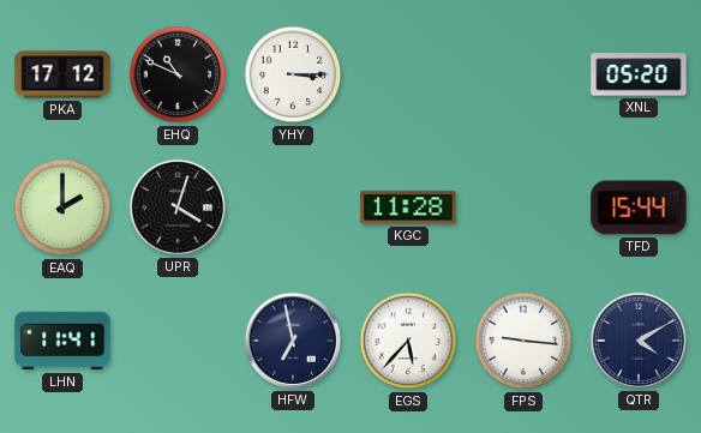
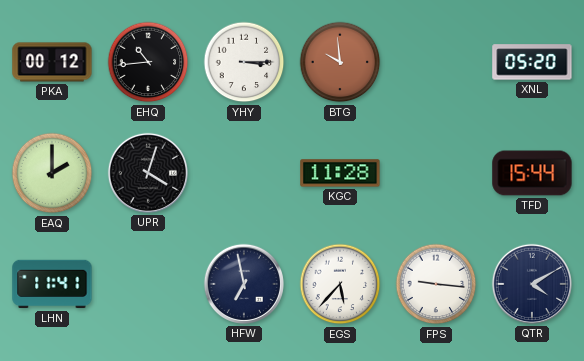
PKA: 17:12 -> 00:12 (52, 62)
EHQ: 10:49 -> 10:44 (148, 62)
BTG: none -> 9:59 (340, 62)
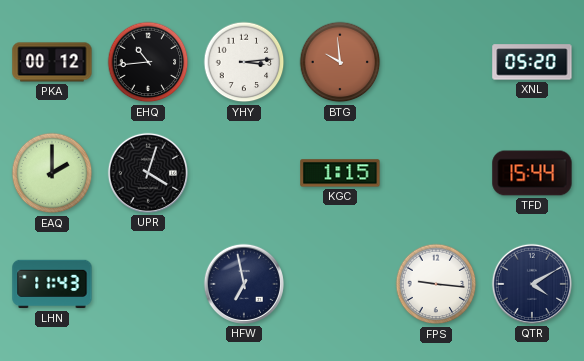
YHY: 3:15 -> 3:14 (244, 62)
KGC: 11:28 -> 1:15 (340, 173)
LHN: 11:41 -> 11:43 (52, 284)
EGS: 5:37 -> none (340, 284)
